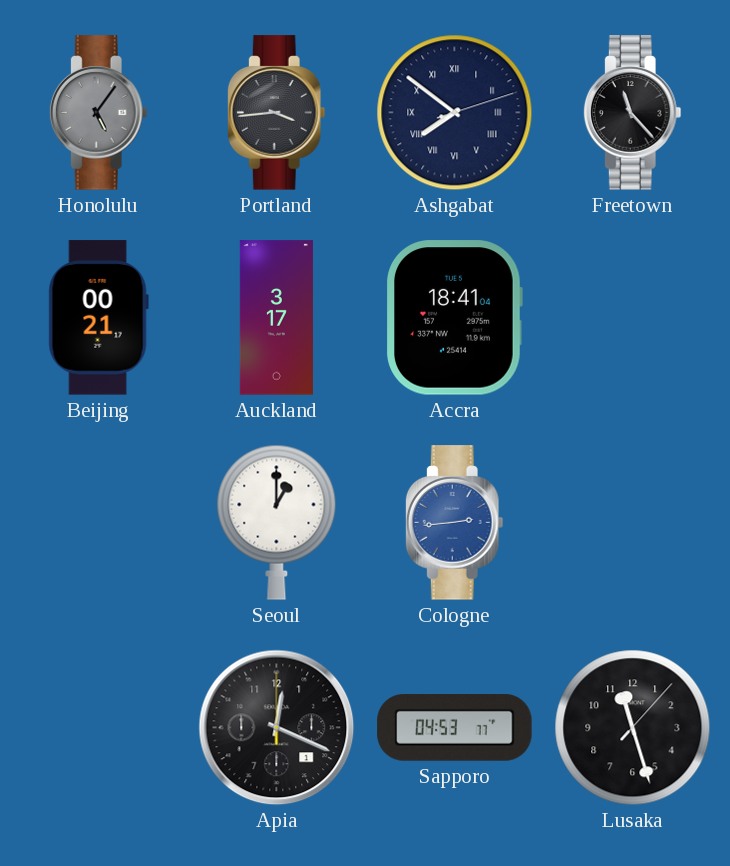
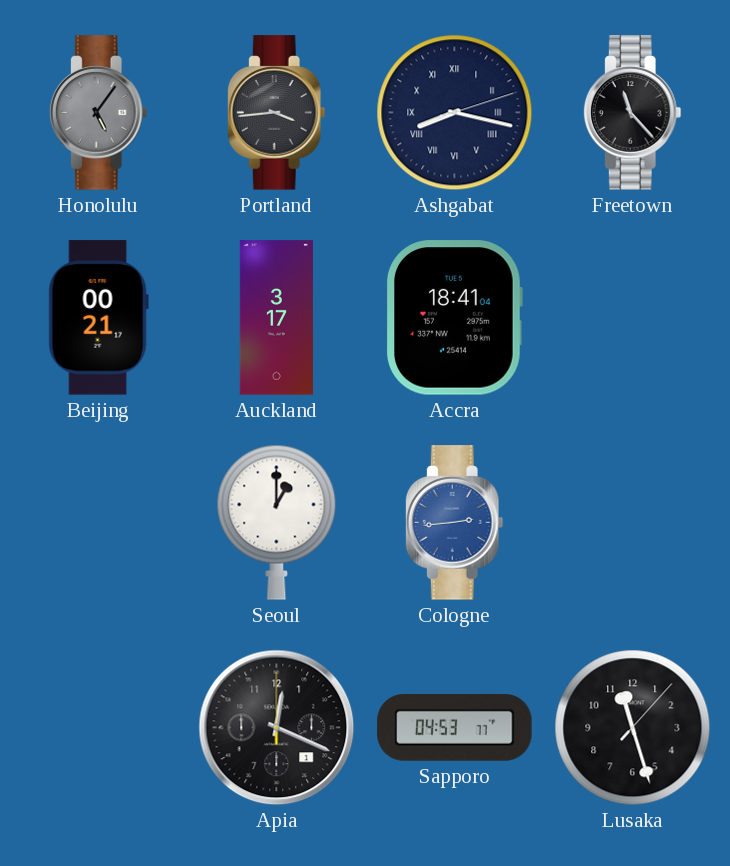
Ashgabat: 7:51 -> 8:17 (455, 113)
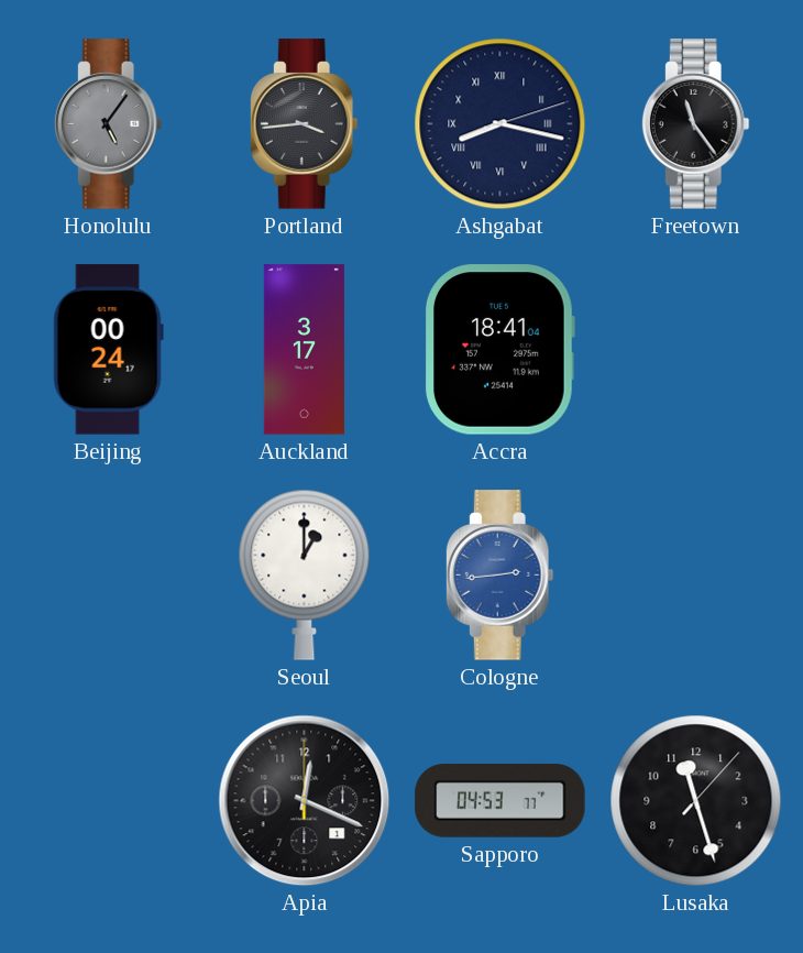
Freetown: 11:23 -> 11:24 (695, 124)
Beijing: 00:21 -> 00:24 (108, 350)
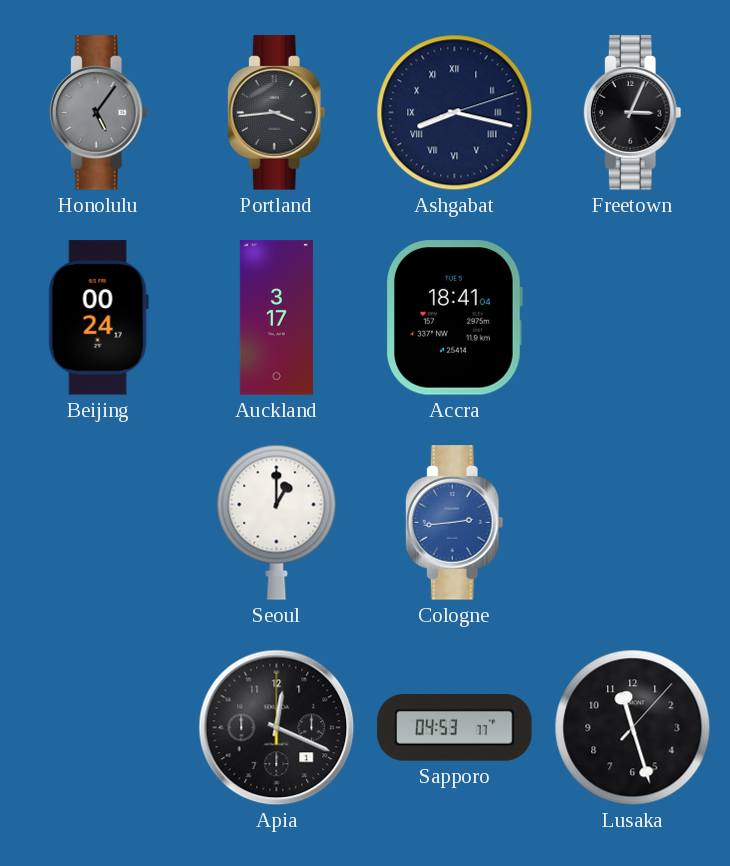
Freetown: 11:24 -> 3:04 (632, 113)
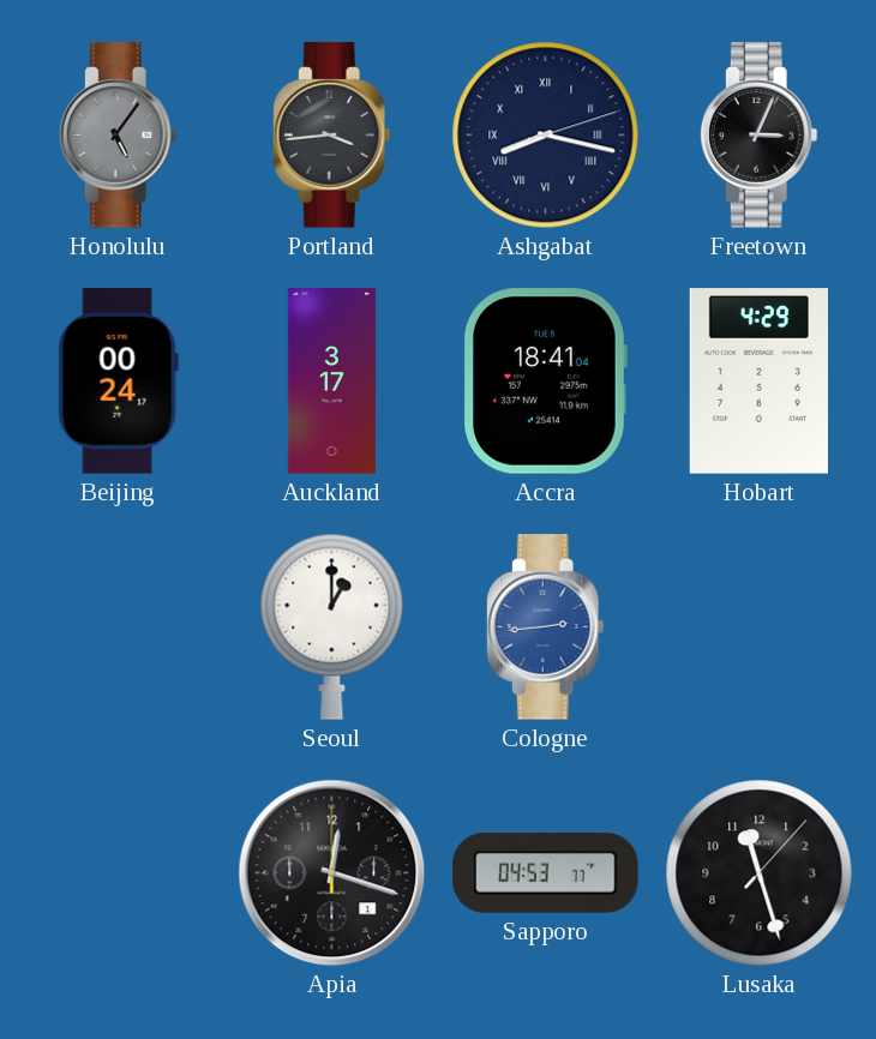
Hobart: none -> 4:29 (758, 382)
Apia: 12:19 -> 12:18 (332, 873)
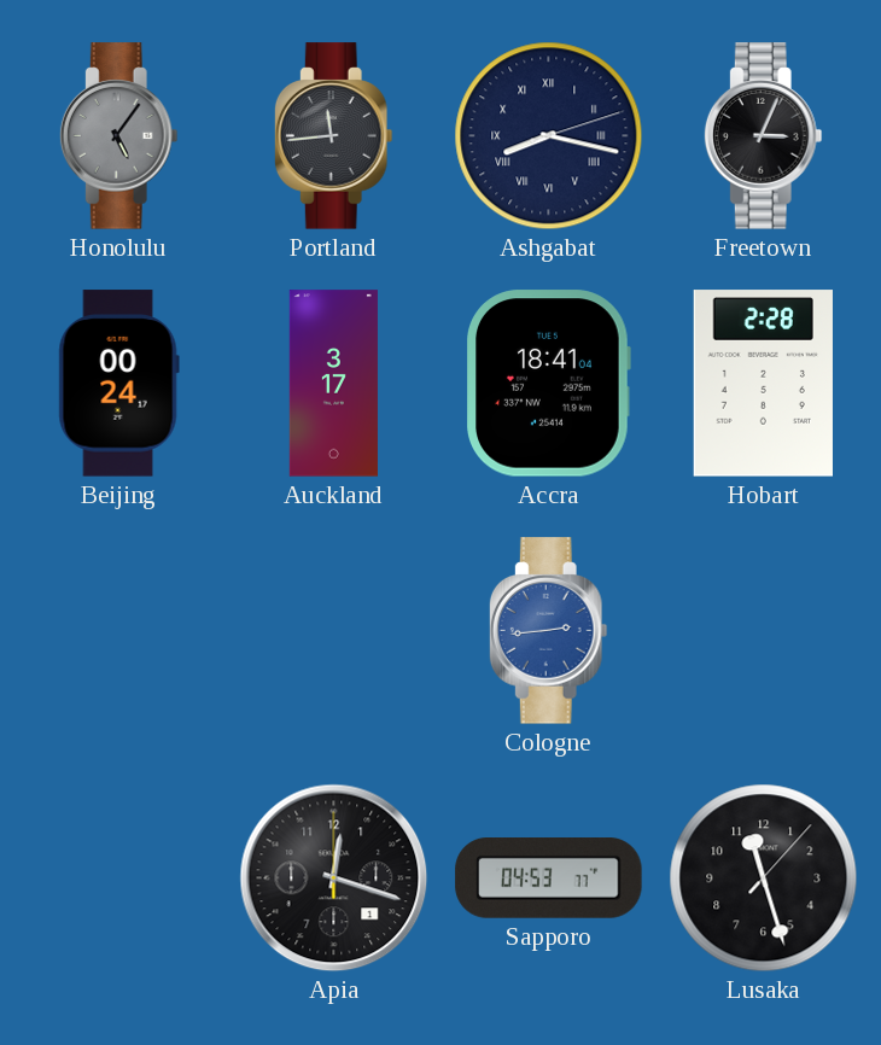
Portland: 3:44 -> 11:44 (333, 136)
Hobart: 4:29 -> 2:28 (763, 384)
Seoul: 1:00 -> none (332, 626)
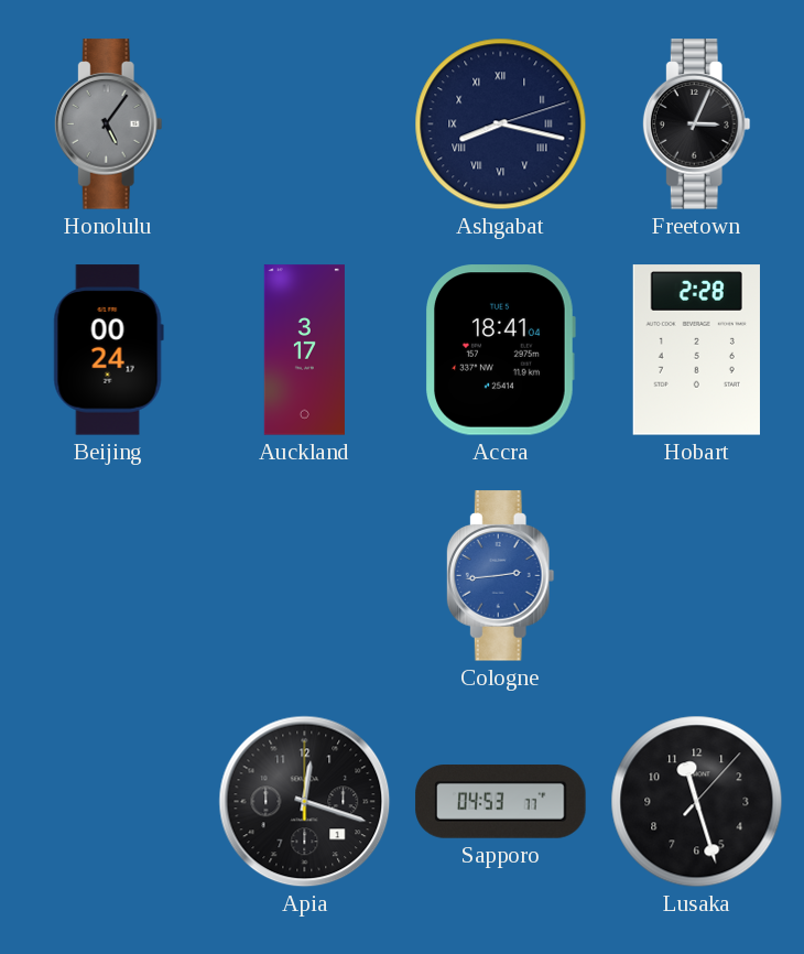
Portland: 11:44 -> none (333, 136)
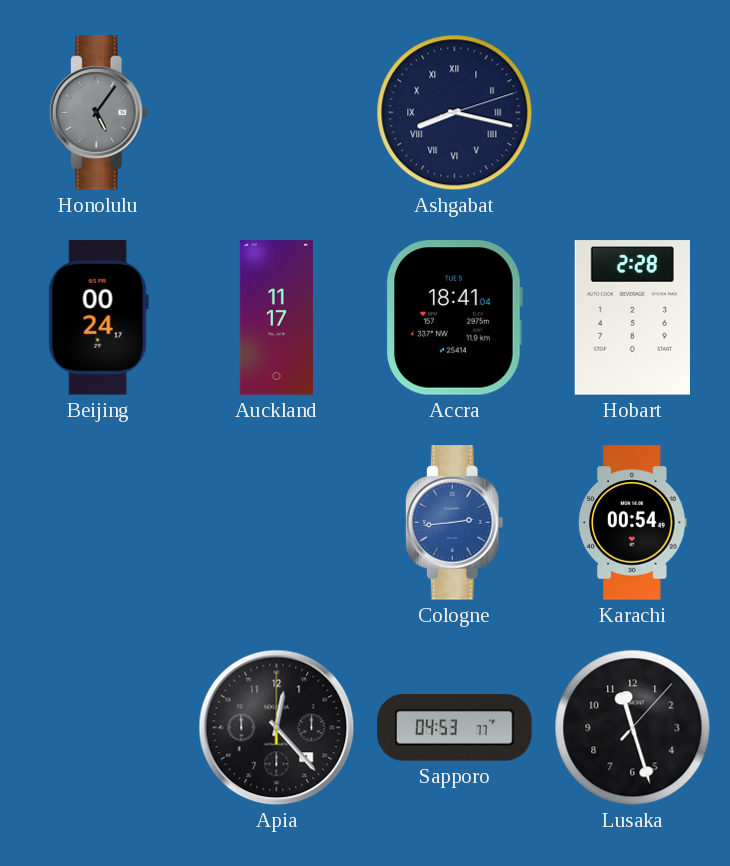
Freetown: 3:04 -> none (696, 124)
Auckland: 3:17 -> 11:17 (276, 318)
Karachi: none -> 00:54 (633, 523)
Apia: 12:18 -> 12:23 (277, 728)
